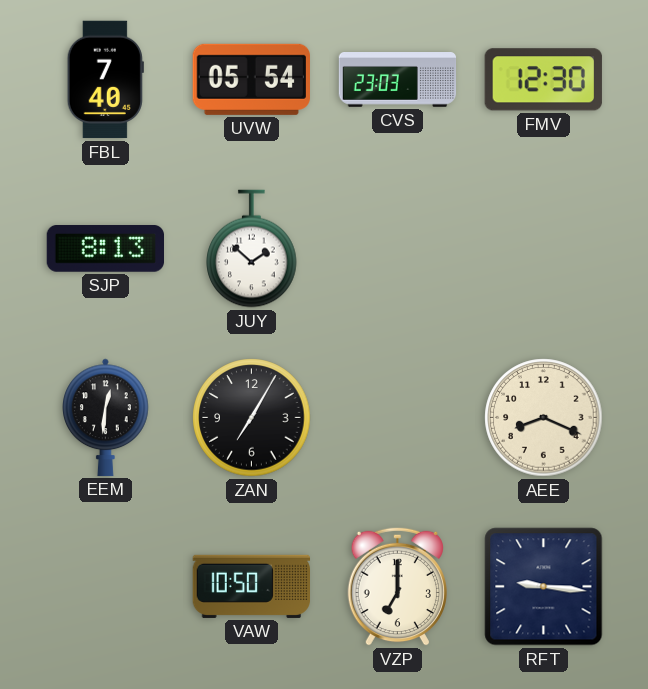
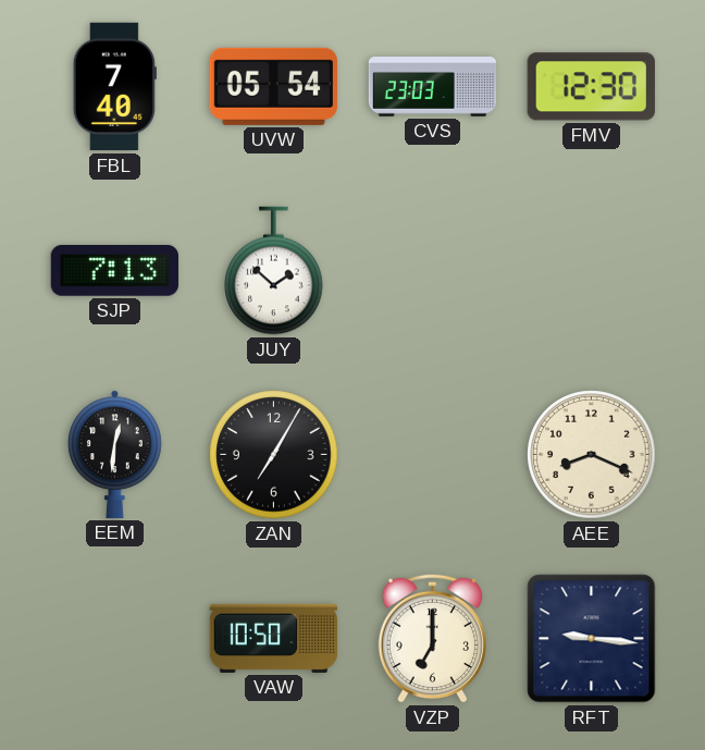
SJP: 8:13 -> 7:13 (114, 271)
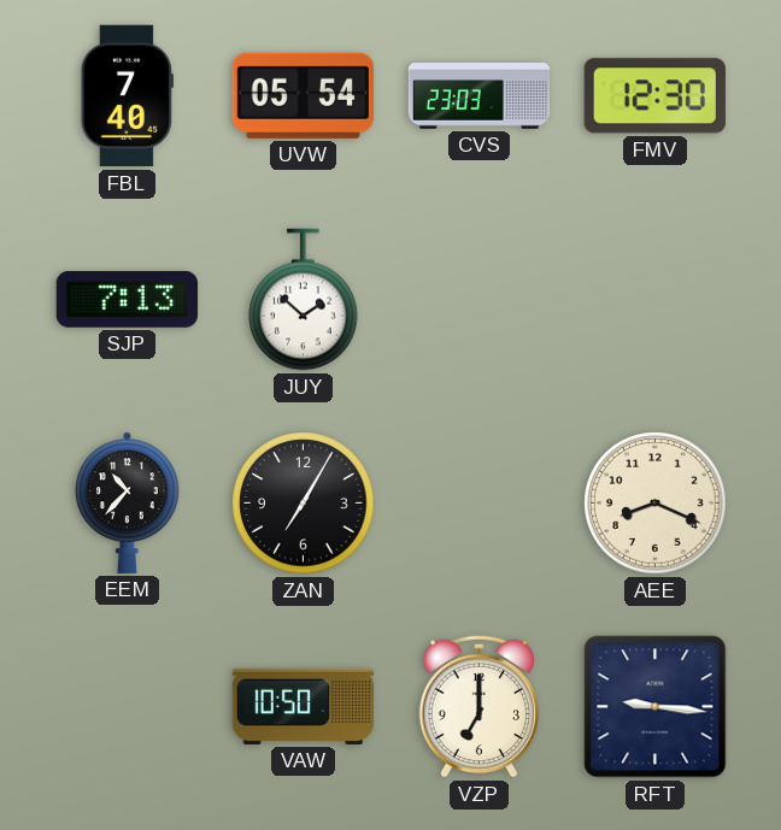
EEM: 12:31 -> 10:37 (128, 502)
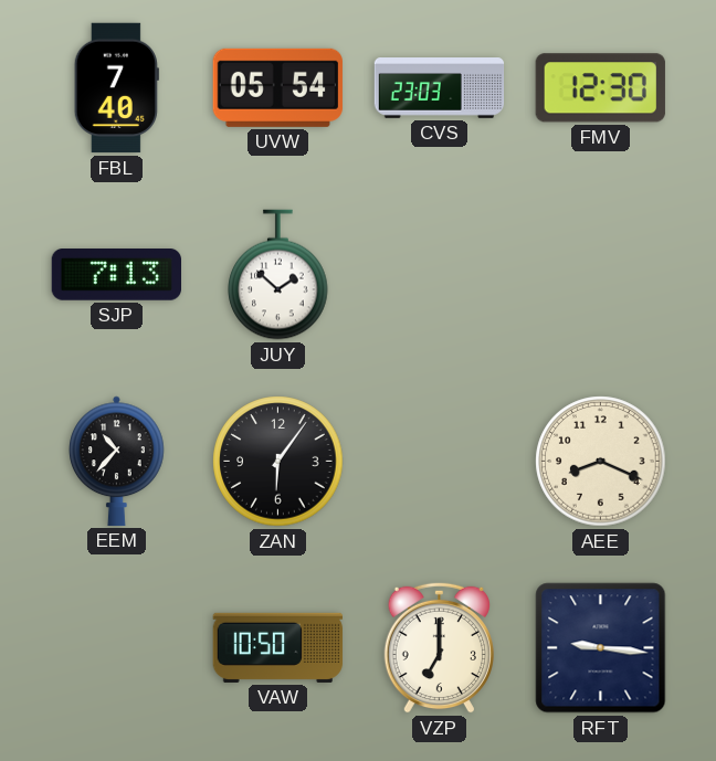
ZAN: 7:05 -> 6:06 (278, 462)
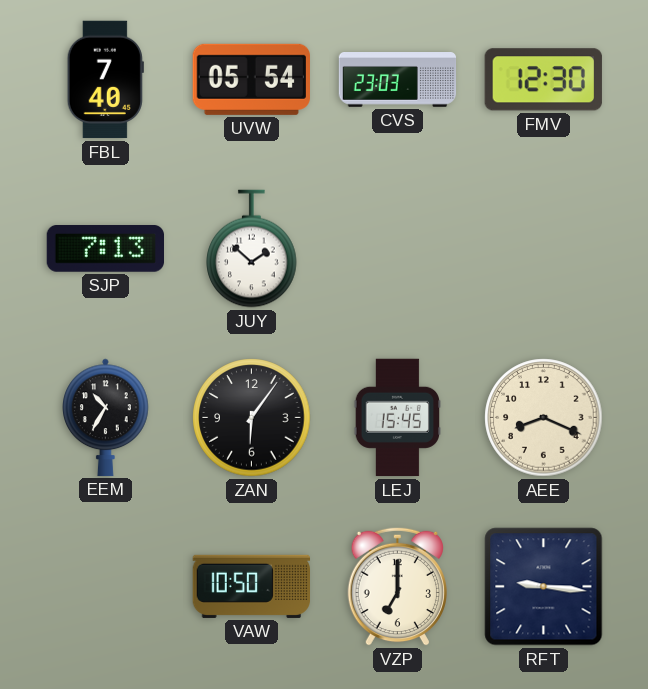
EEM: 10:37 -> 10:35 (106, 417)
LEJ: none -> 15:45 (397, 418)
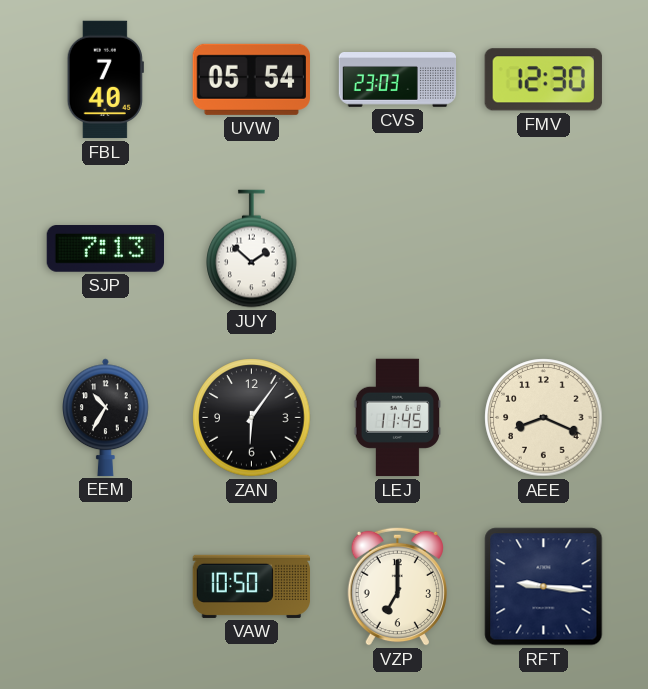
LEJ: 15:45 -> 11:45 (397, 418)
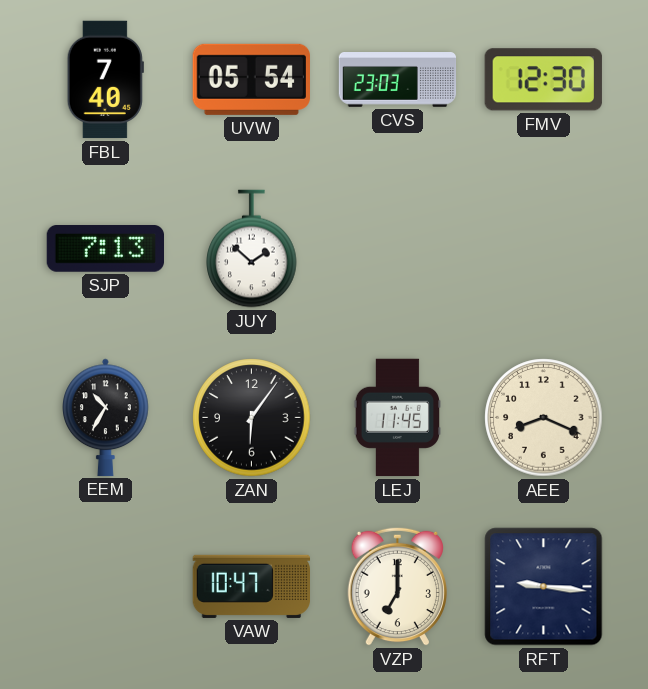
VAW: 10:50 -> 10:47 (251, 586)
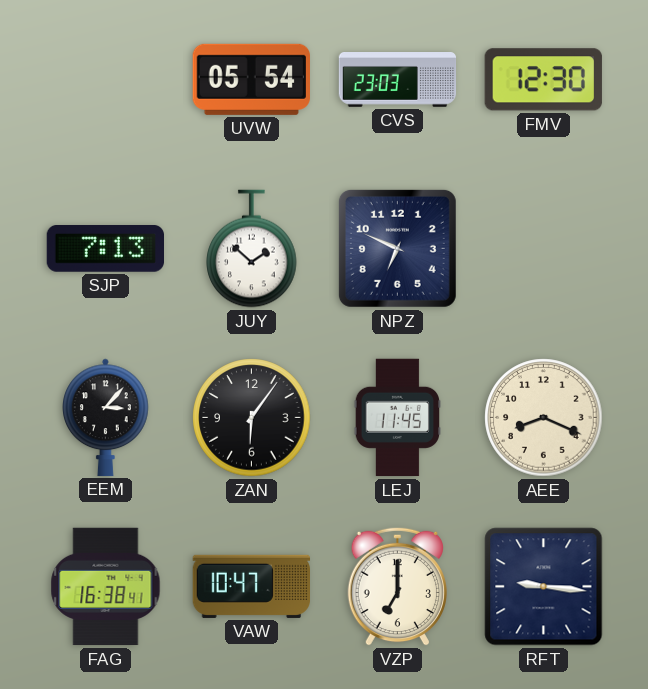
FBL: 7:40 -> none (105, 80)
NPZ: none -> 6:49 (397, 248)
EEM: 10:35 -> 3:07 (106, 417)
FAG: none -> 16:38 (106, 587)
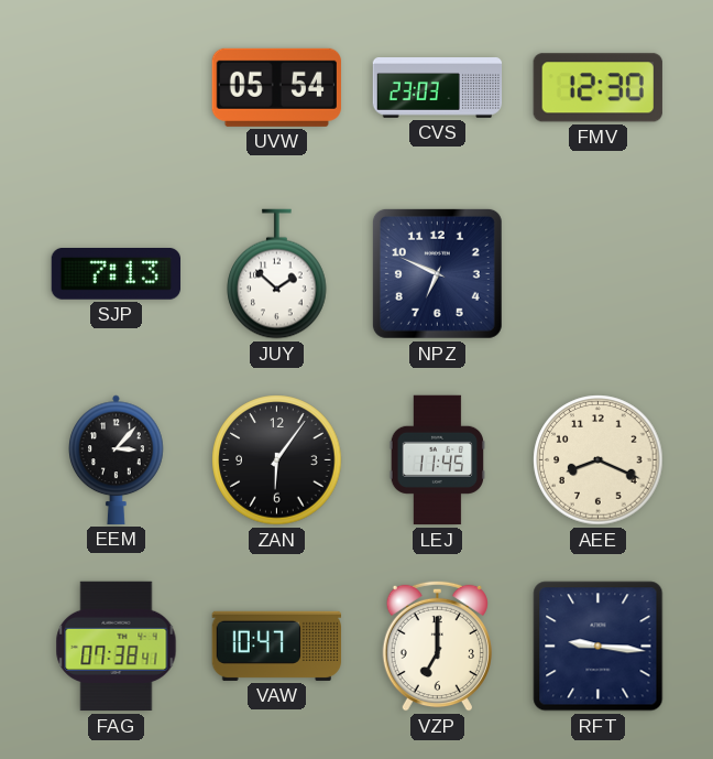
FAG: 16:38 -> 07:38 (117, 647)
